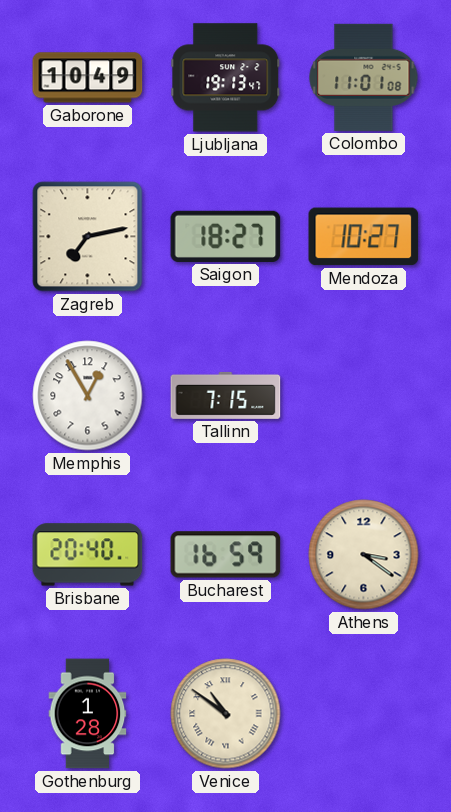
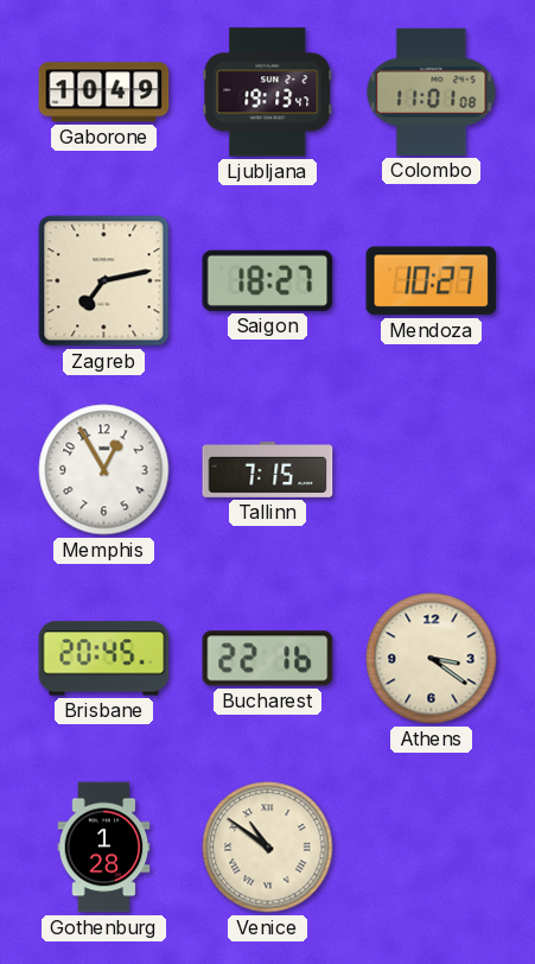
Brisbane: 20:40 -> 20:45 (104, 659)
Bucharest: 16:59 -> 22:16 (268, 659)
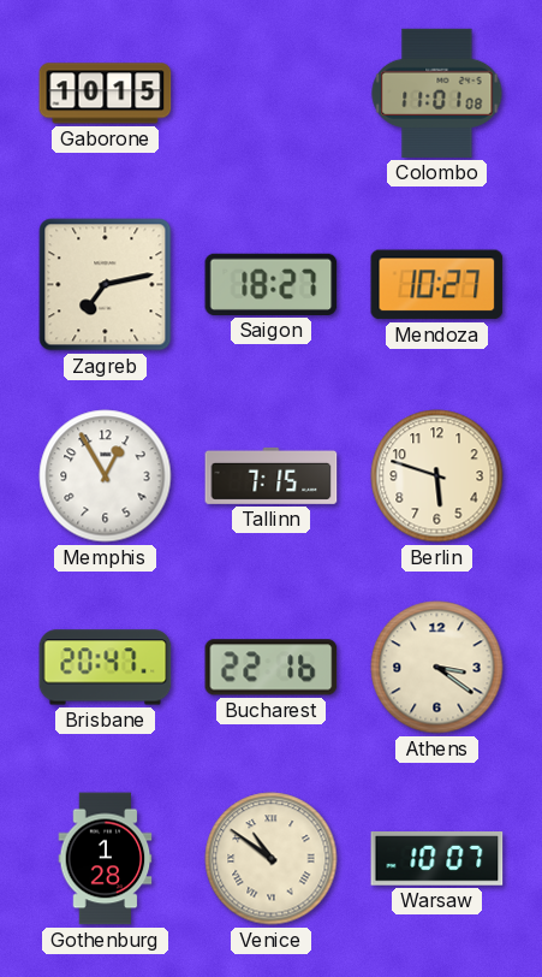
Gaborone: 10:49 -> 10:15 (106, 94)
Ljubljana: 19:13 -> none (268, 93)
Berlin: none -> 5:48 (437, 476)
Brisbane: 20:45 -> 20:47 (106, 668)
Warsaw: none -> 10:07 (437, 859)
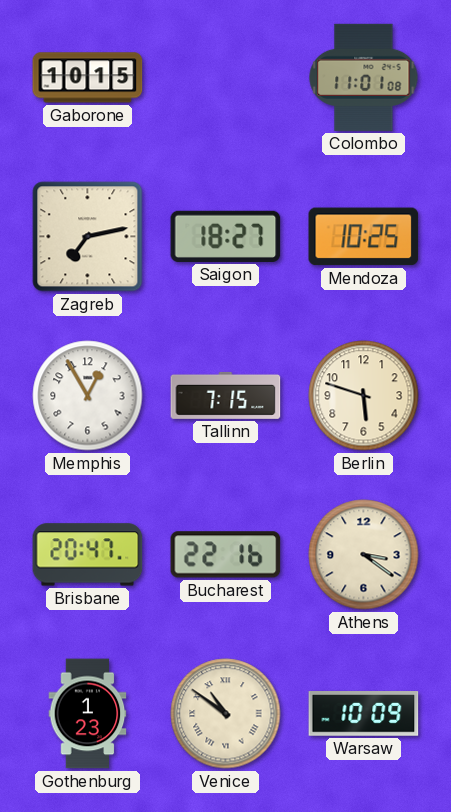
Mendoza: 10:27 -> 10:25 (364, 237)
Gothenburg: 1:28 -> 1:23 (88, 714)
Warsaw: 10:07 -> 10:09 (364, 714)
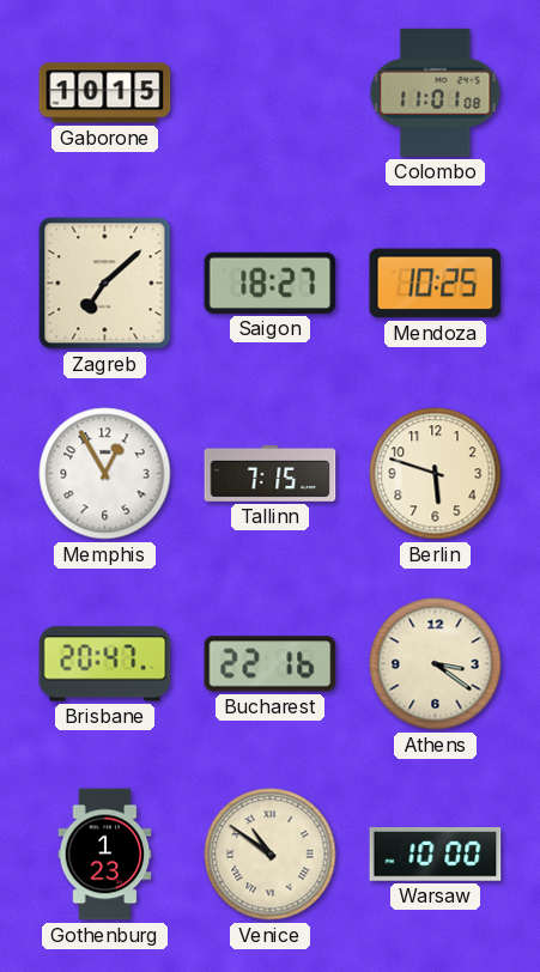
Zagreb: 7:13 -> 7:08 (105, 284)
Warsaw: 10:09 -> 10:00 (436, 855)
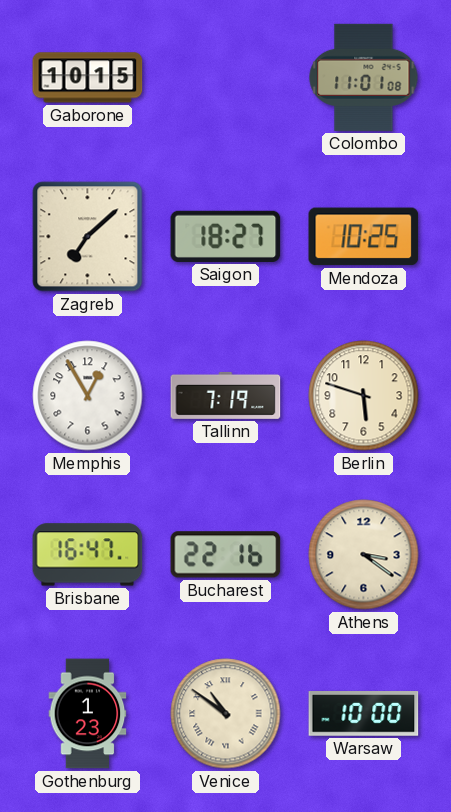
Tallinn: 7:15 -> 7:19 (226, 395)
Brisbane: 20:47 -> 16:47 (88, 555)
